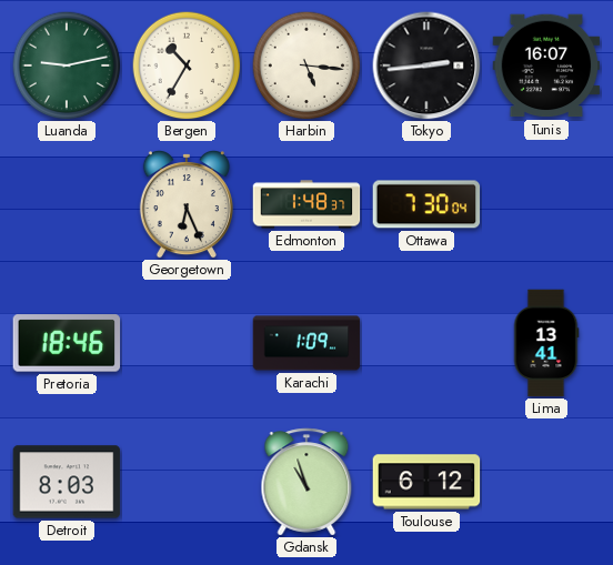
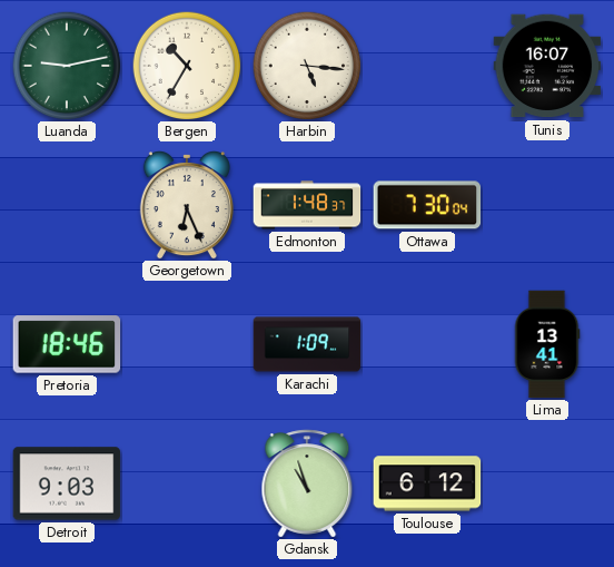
Tokyo: 2:44 -> none (426, 65)
Detroit: 8:03 -> 9:03 (67, 483)
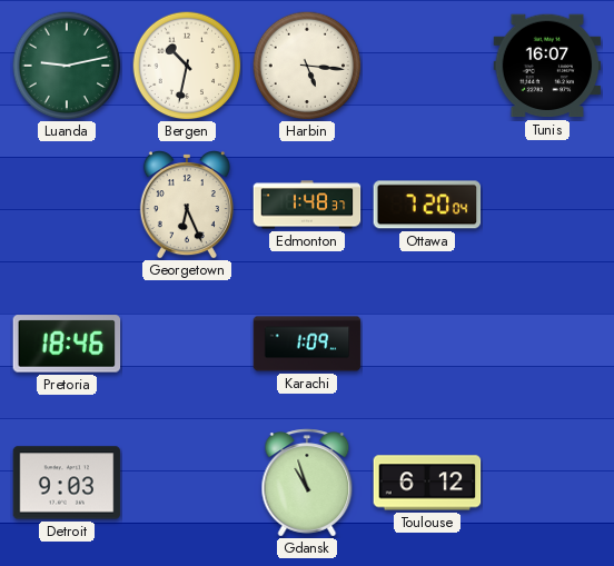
Bergen: 10:35 -> 10:32 (187, 66)
Ottawa: 7:30 -> 7:20 (427, 205)
Lima: 13:41 -> none (547, 344)
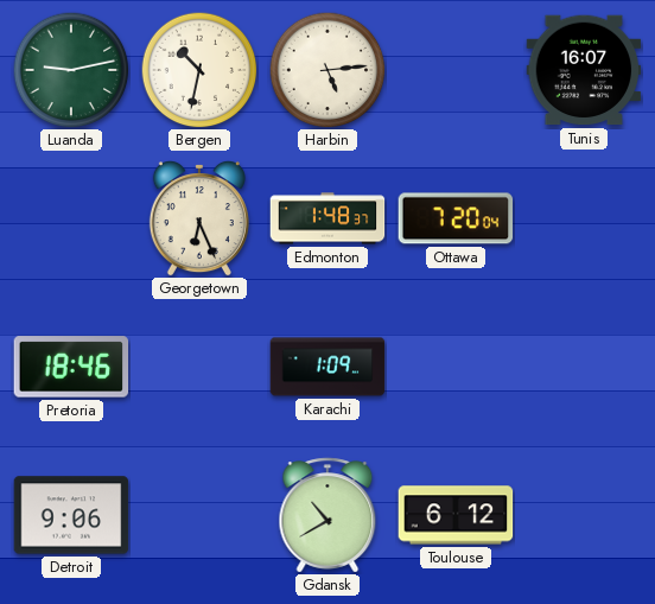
Harbin: 5:16 -> 5:14 (327, 70)
Detroit: 9:03 -> 9:06 (71, 515)
Gdansk: 10:57 -> 10:40 (327, 515)
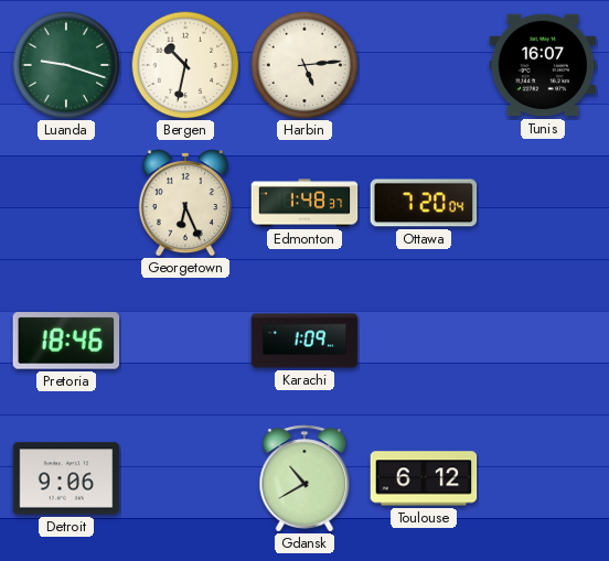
Luanda: 9:13 -> 9:18 (66, 65)
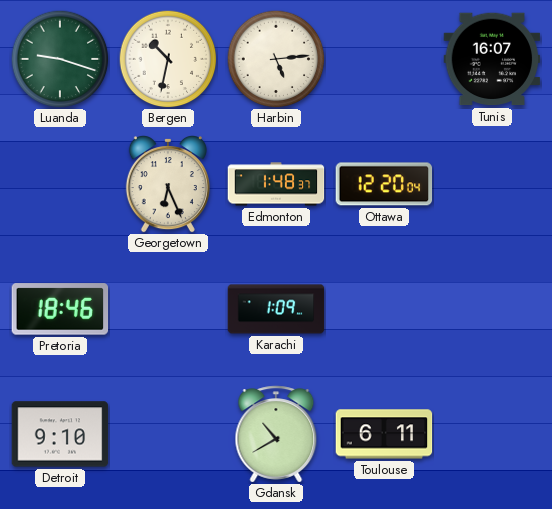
Ottawa: 7:20 -> 12:20 (384, 184)
Detroit: 9:06 -> 9:10 (60, 434)
Toulouse: 6:12 -> 6:11 (384, 434)
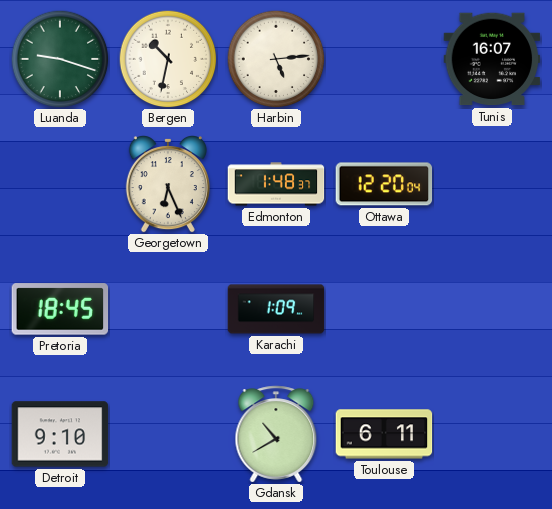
Pretoria: 18:46 -> 18:45 (60, 309)
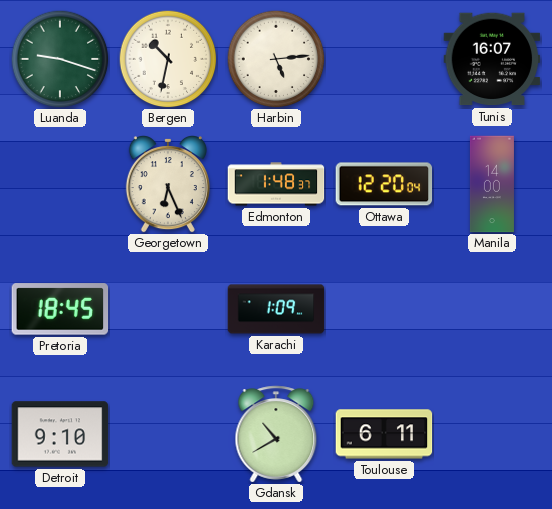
Manila: none -> 14:00 (492, 184)
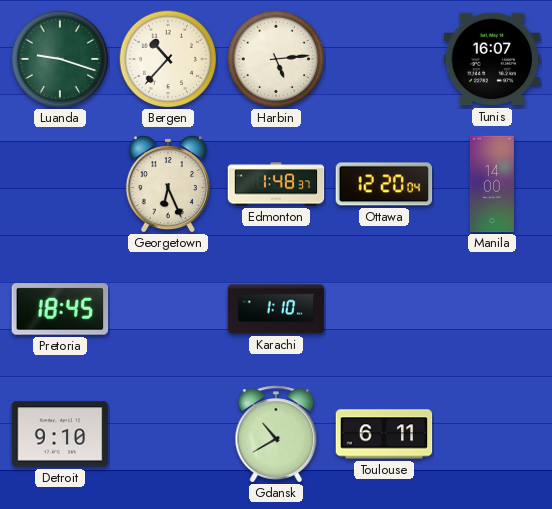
Bergen: 10:32 -> 10:37 (168, 59)
Karachi: 1:09 -> 1:10 (276, 309)
